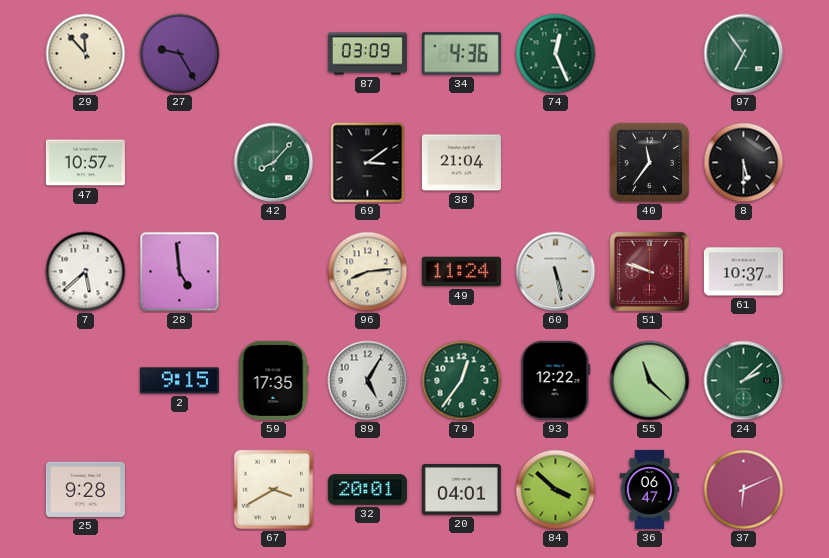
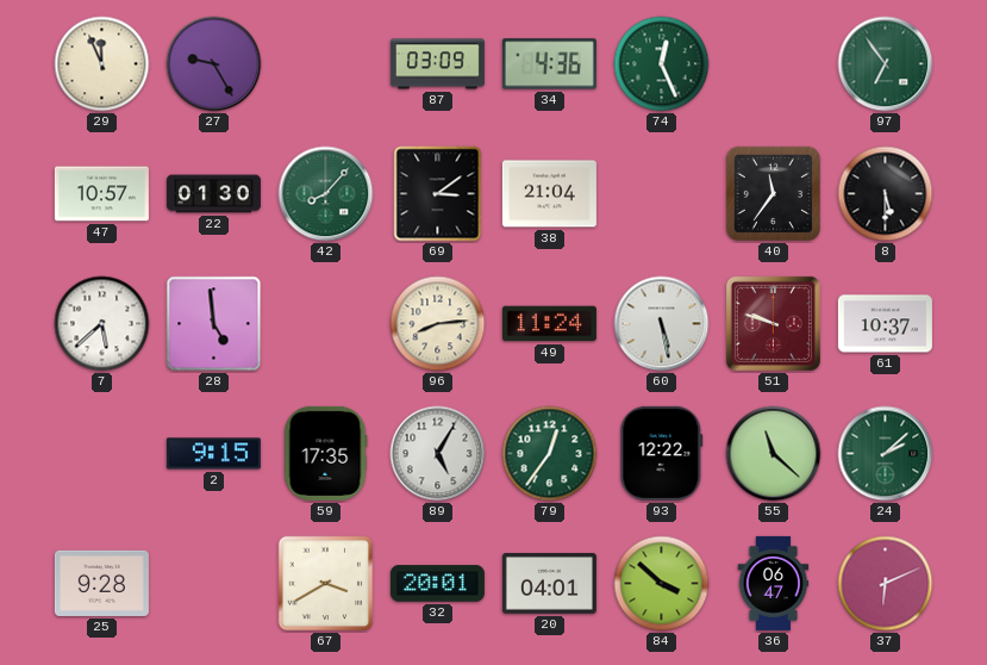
29: 11:53 -> 11:56 (102, 64)
22: none -> 01:30 (213, 194)
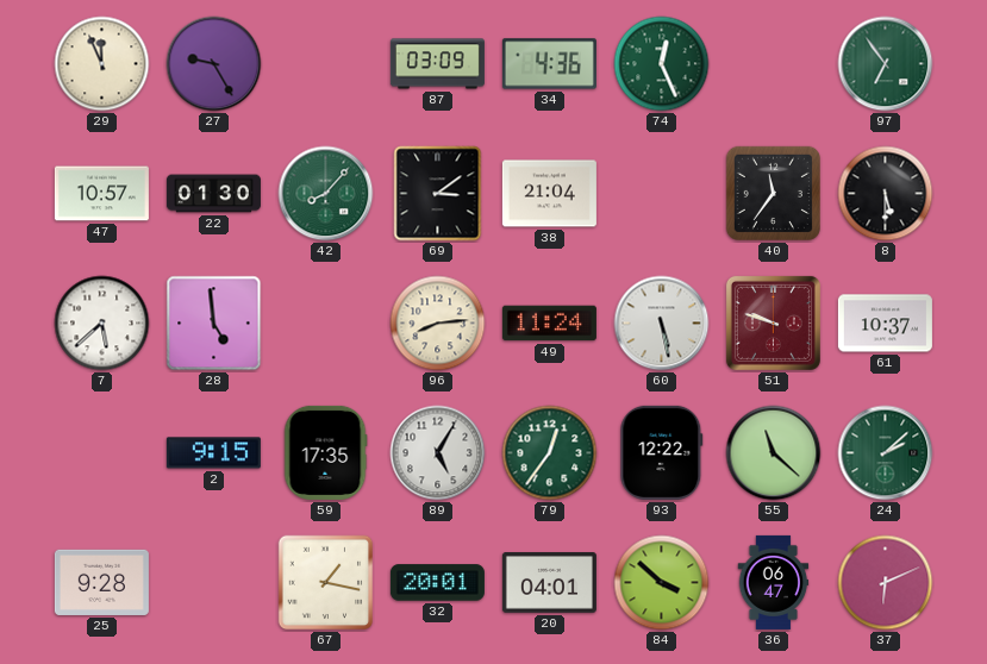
67: 3:40 -> 1:17 (326, 583)
